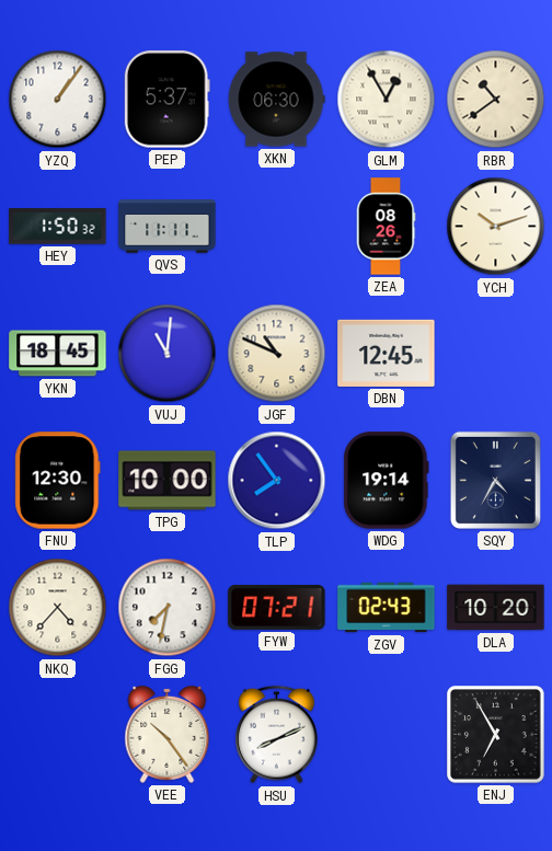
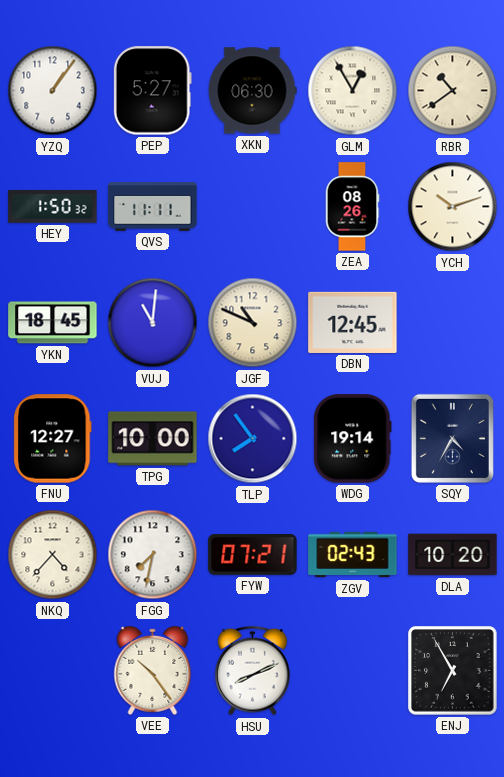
PEP: 5:37 -> 5:27 (152, 91)
FNU: 12:30 -> 12:27 (53, 439)
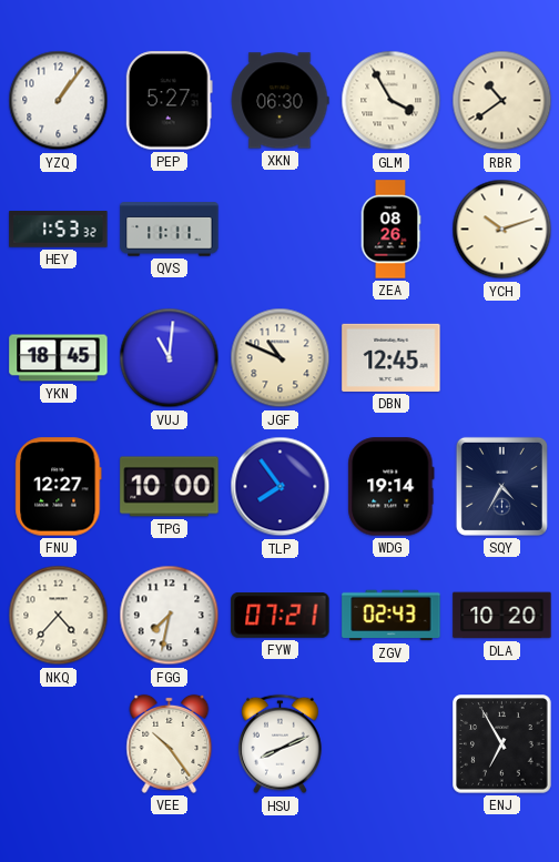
GLM: 12:55 -> 3:55 (392, 101)
HEY: 1:50 -> 1:53 (59, 230)
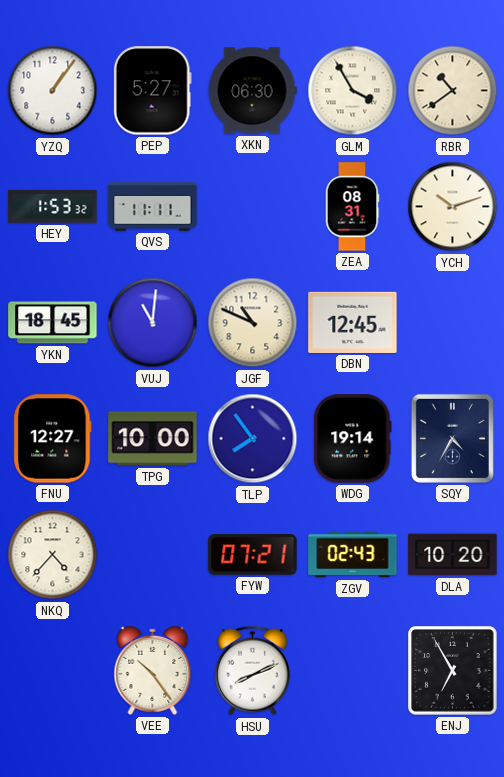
ZEA: 08:26 -> 08:31 (352, 207)
FGG: 7:32 -> none (170, 616)
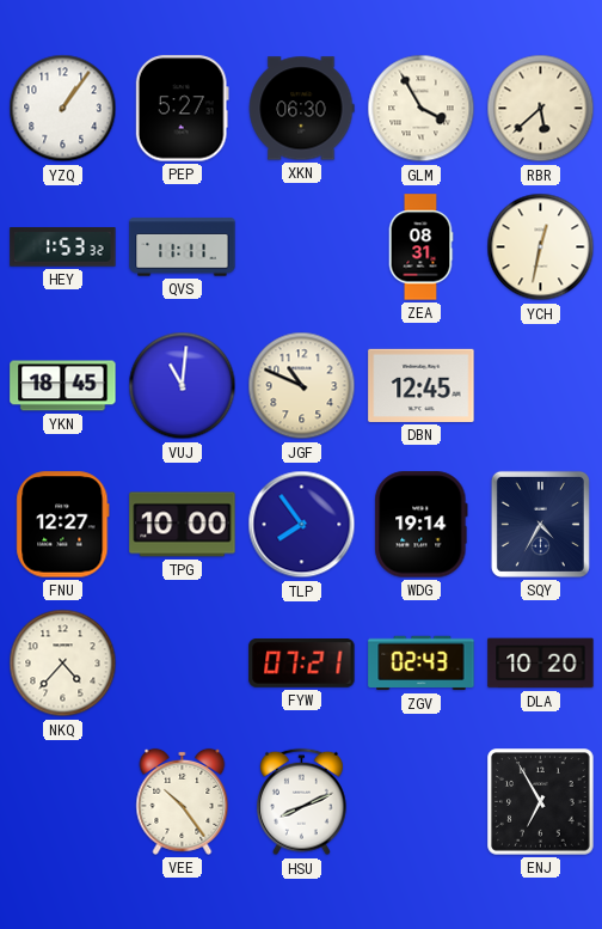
RBR: 10:39 -> 5:38 (541, 109)
YCH: 10:12 -> 12:32 (541, 247)
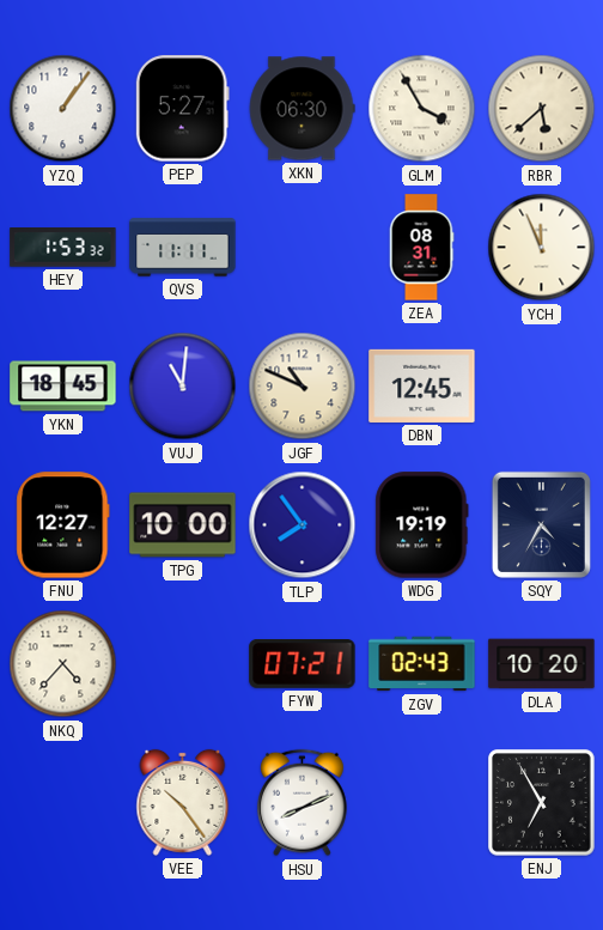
YCH: 12:32 -> 11:56 (542, 248)
WDG: 19:14 -> 19:19 (422, 525)
